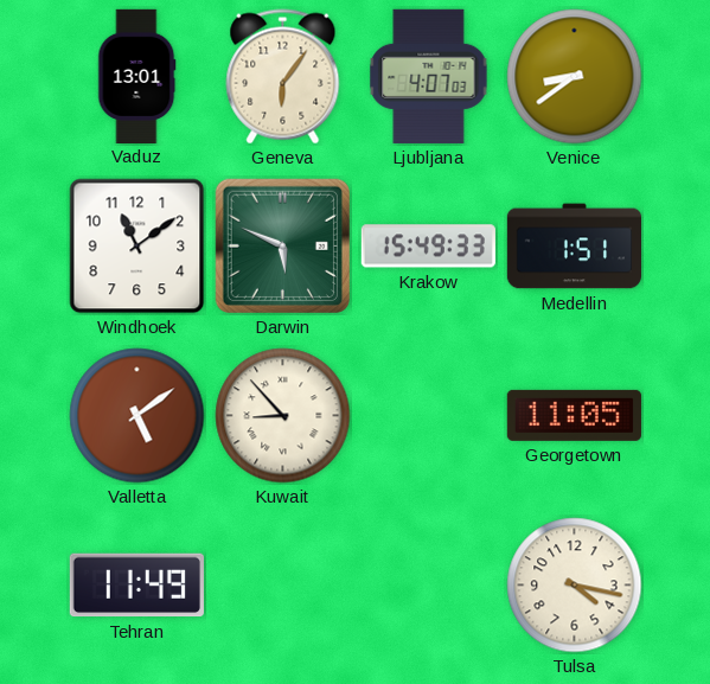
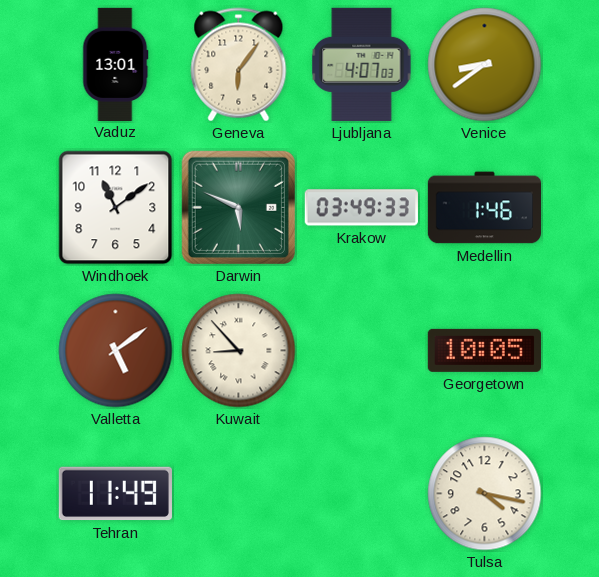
Krakow: 15:49 -> 03:49 (361, 208)
Medellin: 1:51 -> 1:46 (484, 208)
Georgetown: 11:05 -> 10:05 (484, 350)
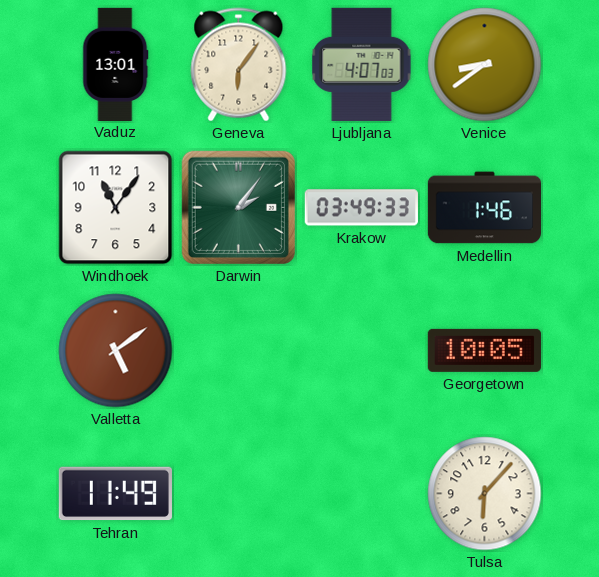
Windhoek: 11:09 -> 11:06 (116, 208)
Darwin: 5:49 -> 2:06 (238, 207)
Kuwait: 8:53 -> none (239, 351)
Tulsa: 4:17 -> 6:07 (485, 494)
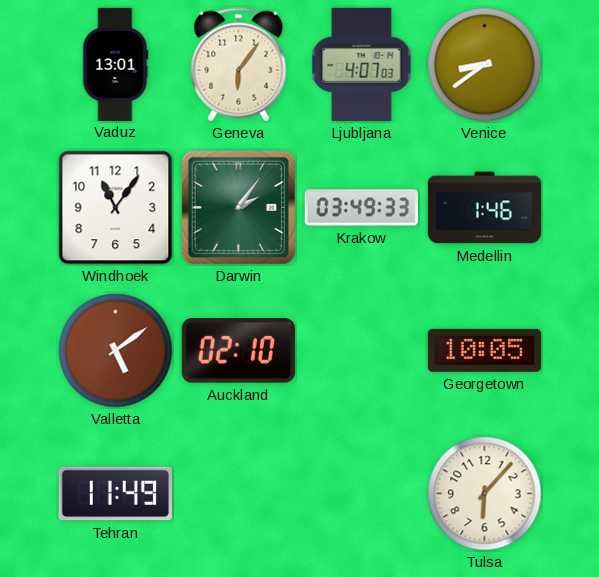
Auckland: none -> 02:10 (238, 351)
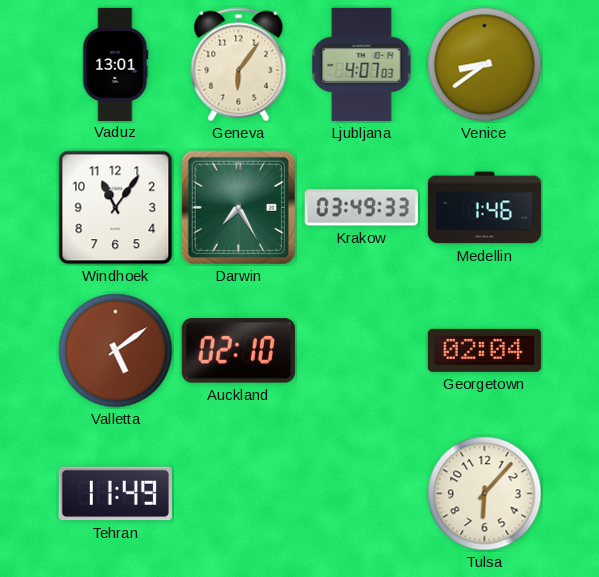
Darwin: 2:06 -> 7:25 (238, 207)
Georgetown: 10:05 -> 02:04 (484, 350)
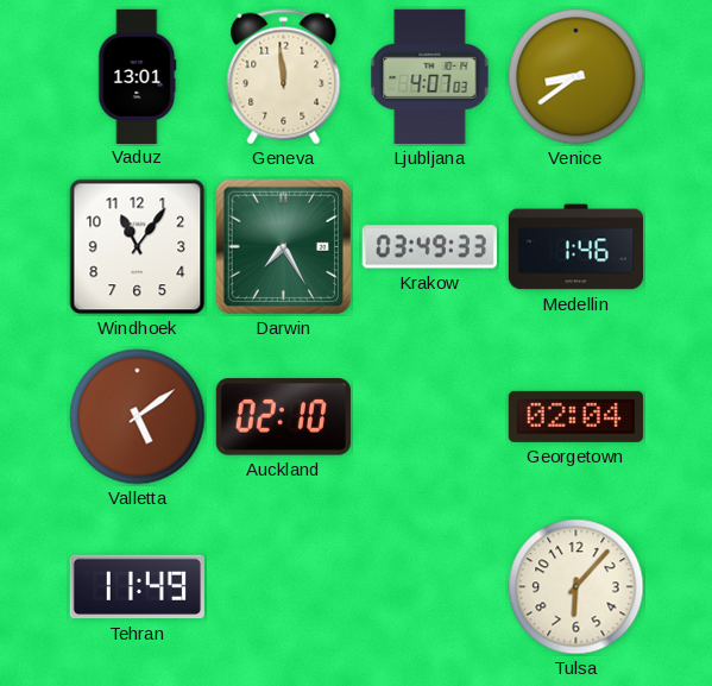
Geneva: 6:06 -> 11:59 (284, 77)
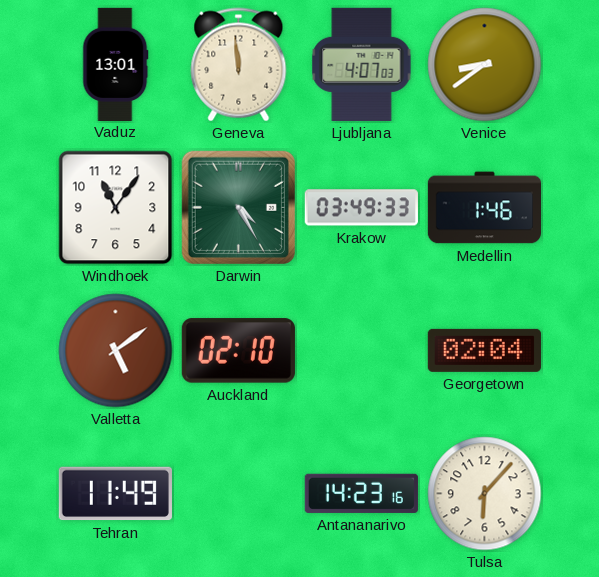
Darwin: 7:25 -> 4:25 (238, 207)
Antananarivo: none -> 14:23 (361, 493)
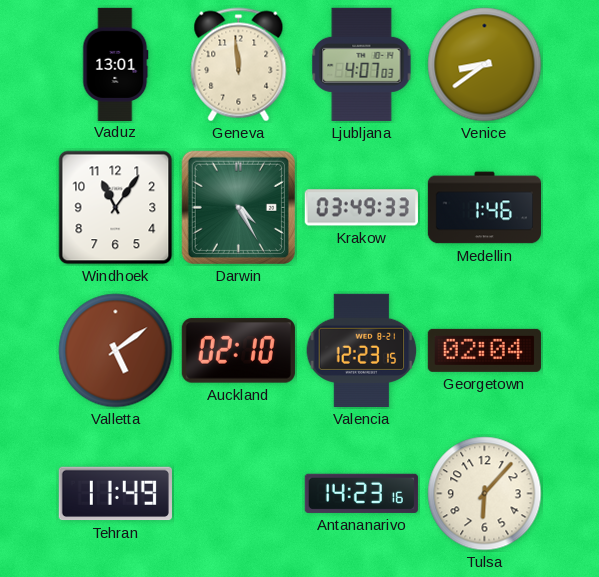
Valencia: none -> 12:23 (362, 350)
